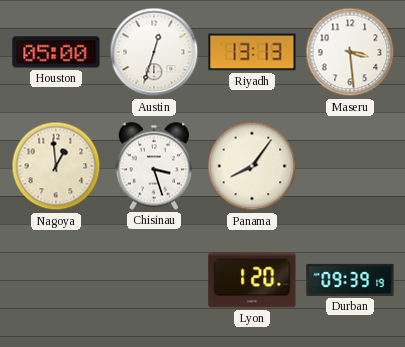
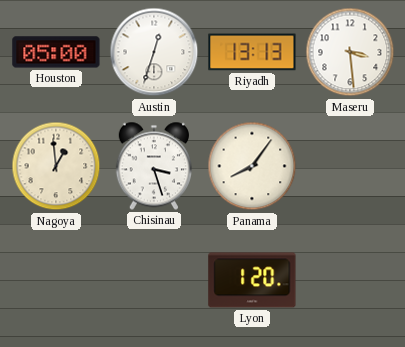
Durban: 09:39 -> none (350, 280)
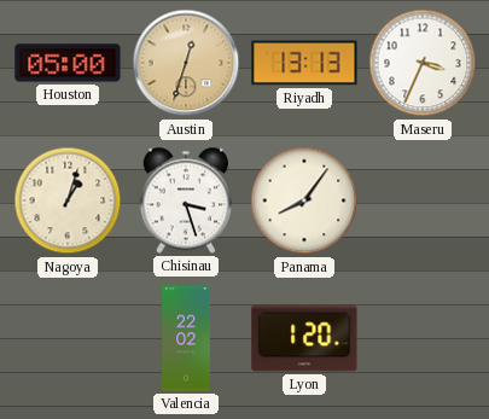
Austin dial: white -> champagne (186, 63)
Maseru: 3:29 -> 3:34 (423, 63)
Nagoya: 12:59 -> 1:03 (68, 200)
Valencia: none -> 22:02 (186, 338)
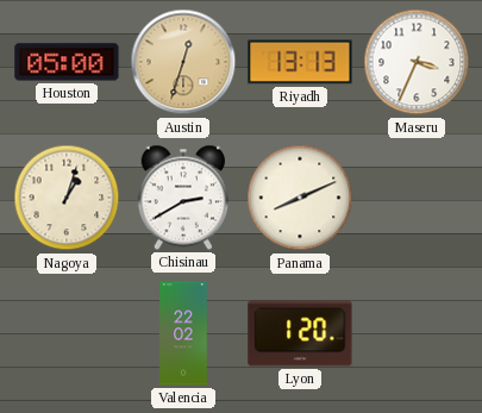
Chisinau: 3:27 -> 2:40 (182, 198)
Panama: 8:06 -> 8:11 (300, 198)
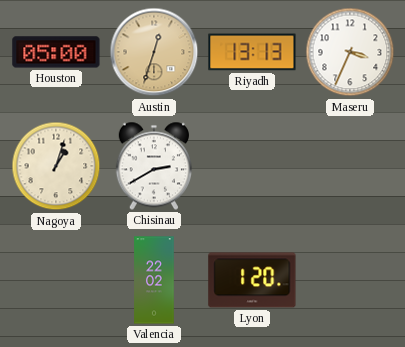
Panama: 8:11 -> none (300, 198)
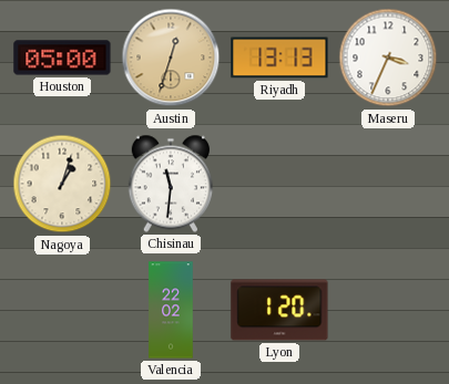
Chisinau: 2:40 -> 11:31 (170, 184)
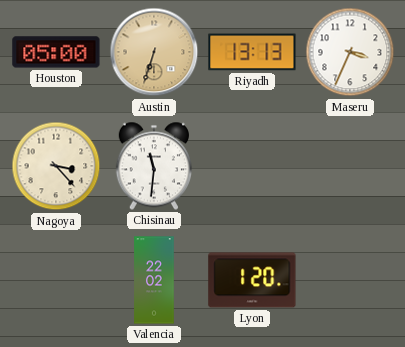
Austin: 12:33 -> 6:33 (154, 52)
Nagoya: 1:03 -> 3:23 (56, 166)
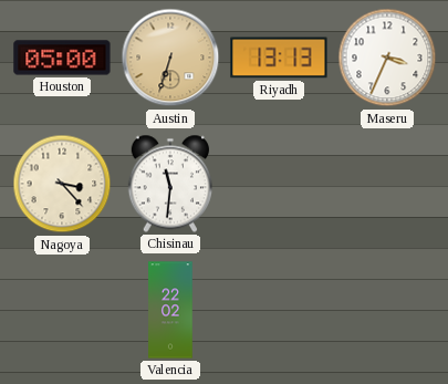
Lyon: 1:20 -> none (252, 280)
